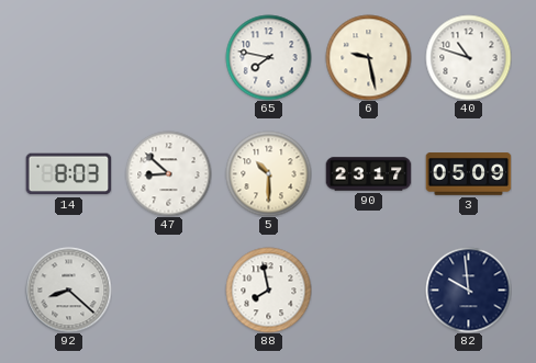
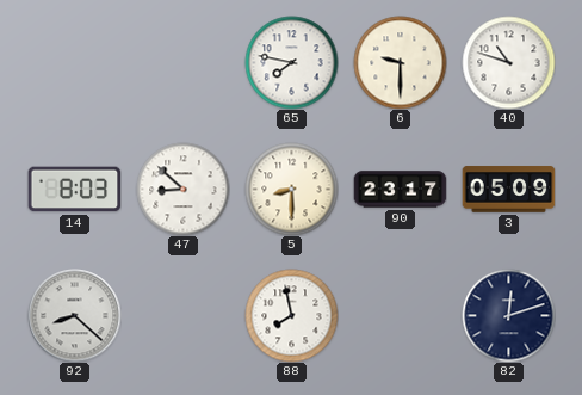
6: 9:28 -> 9:30 (400, 62)
5: 10:30 -> 8:30 (291, 189)
82: 9:59 -> 12:12 (508, 315)
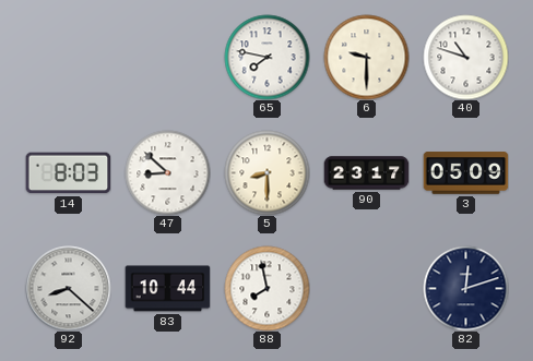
83: none -> 10:44 (167, 289)
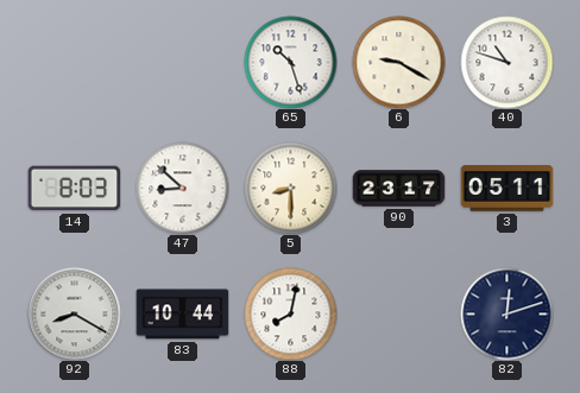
65: 7:47 -> 10:27 (290, 62)
6: 9:30 -> 9:20 (398, 62)
3: 05:09 -> 05:11 (506, 189)
92: 8:22 -> 8:20 (74, 313)
88: 7:58 -> 8:02 (290, 313)
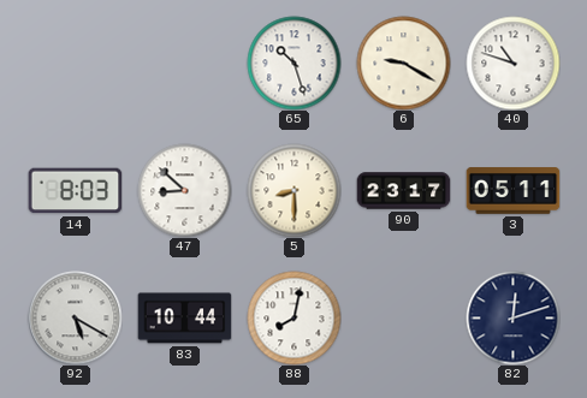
92: 8:20 -> 5:20 (75, 317)
